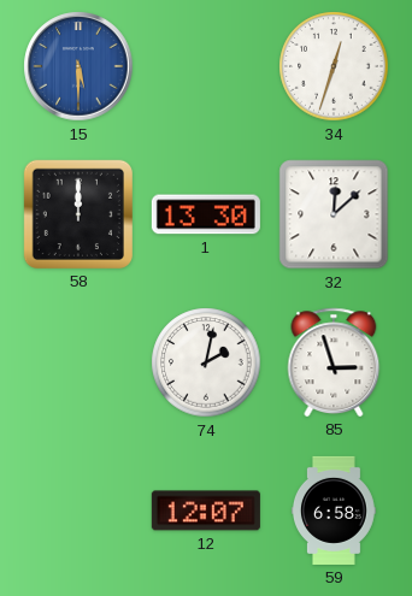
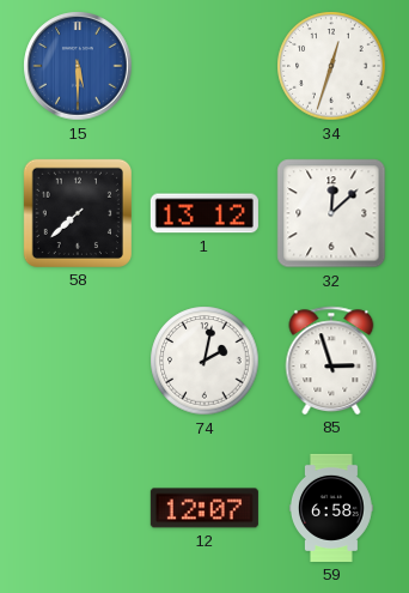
58: 12:00 -> 7:38 (78, 213)
1: 13:30 -> 13:12 (204, 213)
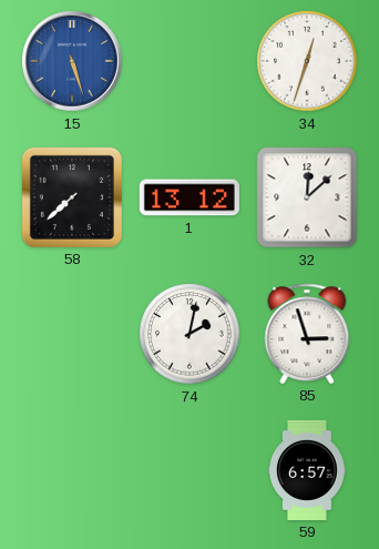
15: 5:30 -> 5:27 (72, 61)
12: 12:07 -> none (204, 508)
59: 6:58 -> 6:57 (308, 470)
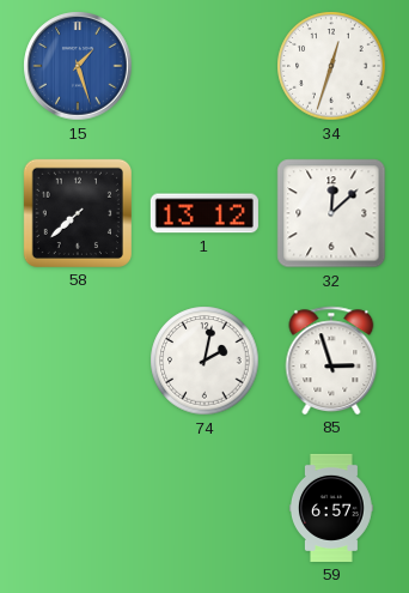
15: 5:27 -> 1:27 (78, 66)
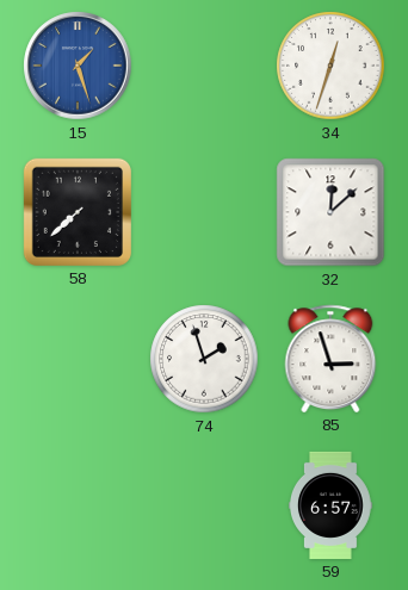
1: 13:12 -> none (204, 213)
74: 2:02 -> 1:57 (204, 359)
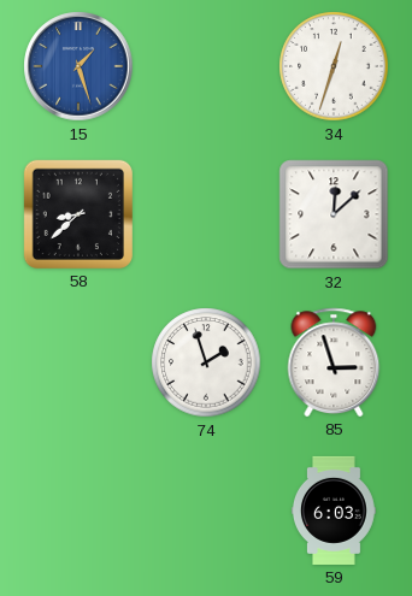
58: 7:38 -> 8:38 (78, 214)
59: 6:57 -> 6:03 (335, 511)
